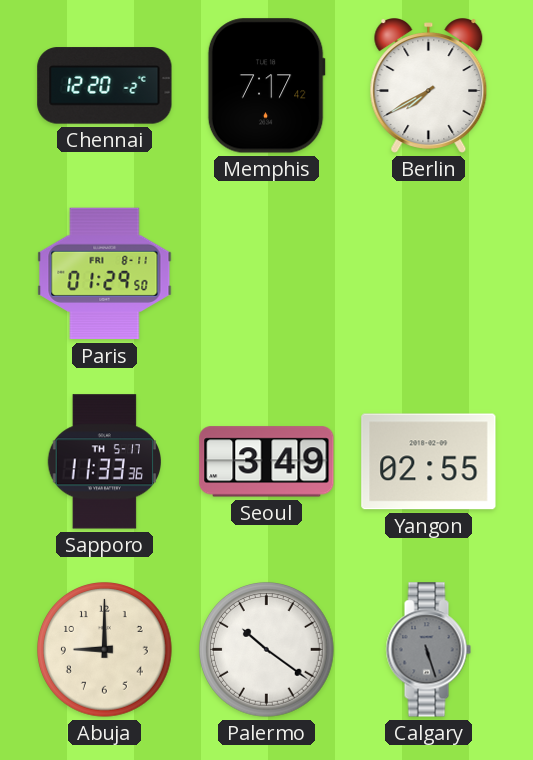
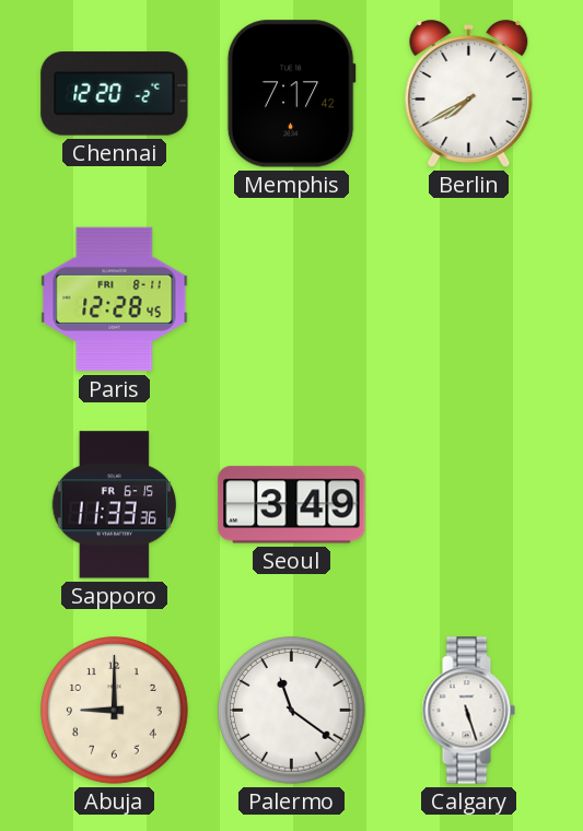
Paris: 01:29 -> 12:28 (115, 300)
Sapporo date: TH 5-17 -> FR 6-15 (114, 505)
Yangon: 02:55 -> none (429, 462)
Palermo: 10:21 -> 11:21 (292, 711)
Calgary dial: grey -> white (468, 711)
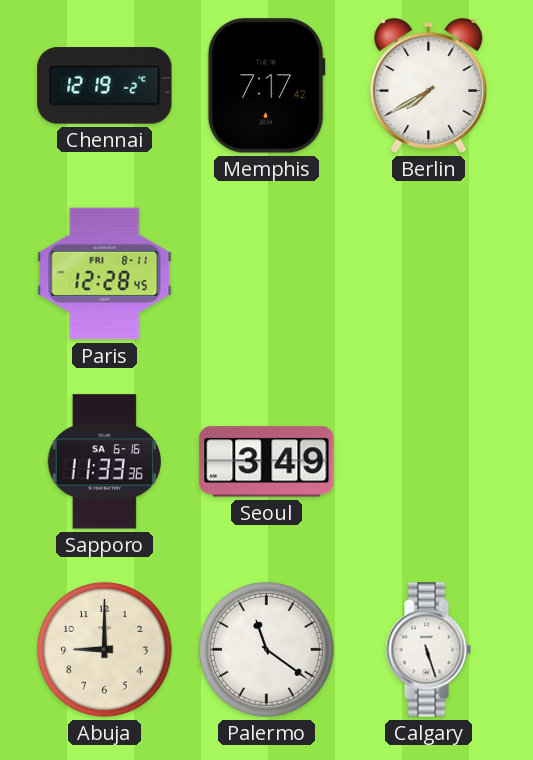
Chennai: 12:20 -> 12:19 (105, 86)
Sapporo date: FR 6-15 -> SA 6-16 (104, 462)
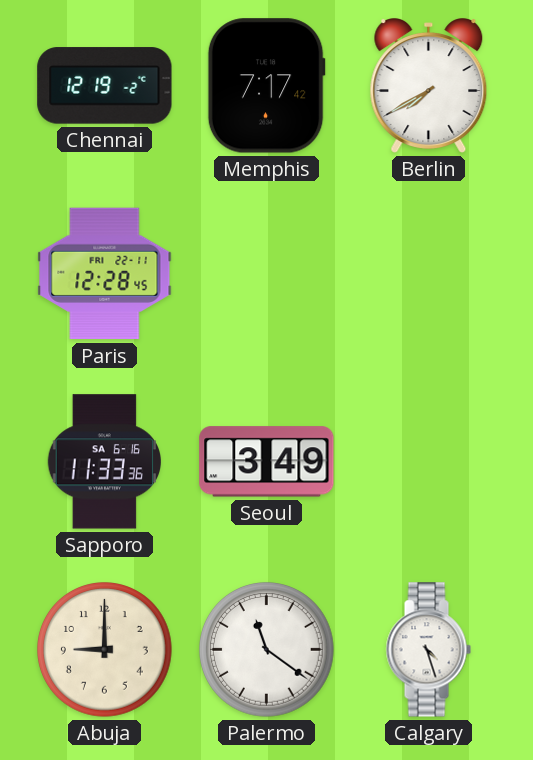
Paris date: FRI 8-11 -> FRI 22-11 (105, 274)
Calgary: 5:27 -> 4:27 (428, 650)
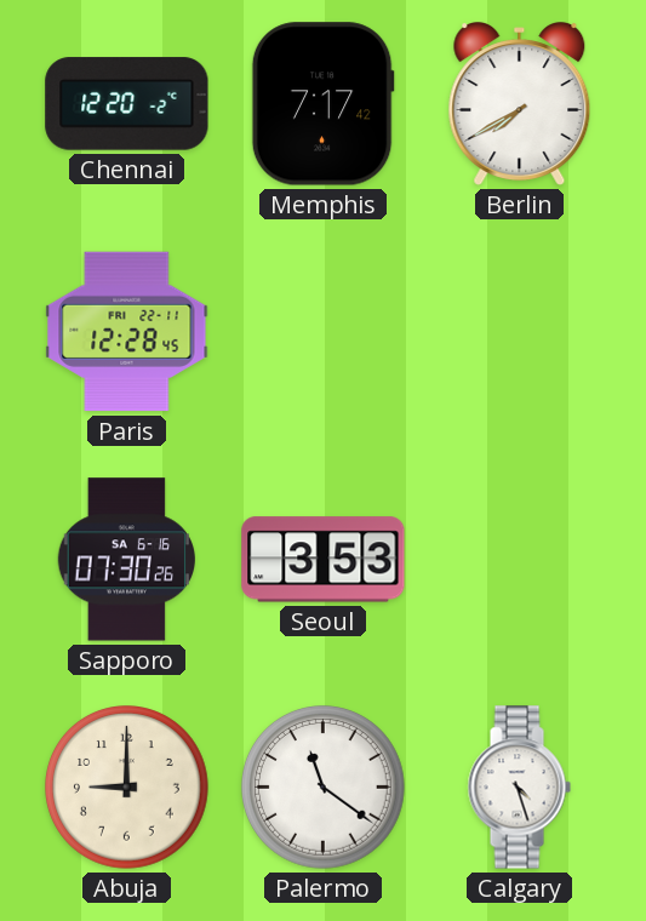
Chennai: 12:19 -> 12:20 (127, 104)
Sapporo: 11:33 -> 07:30 (126, 560)
Seoul: 3:49 -> 3:53 (324, 560)
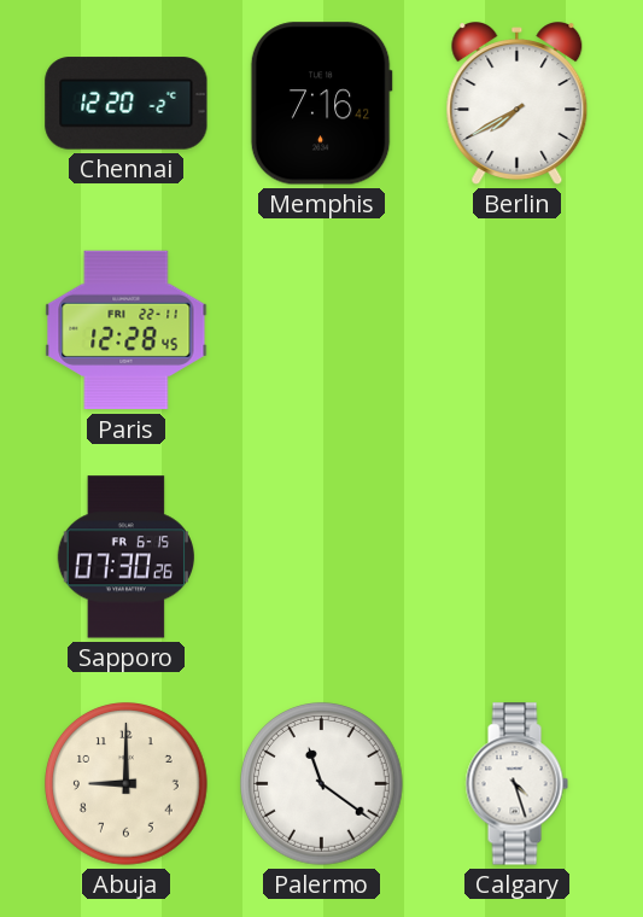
Memphis: 7:17 -> 7:16 (321, 104)
Sapporo date: SA 6-16 -> FR 6-15 (125, 557)
Seoul: 3:53 -> none (324, 560)
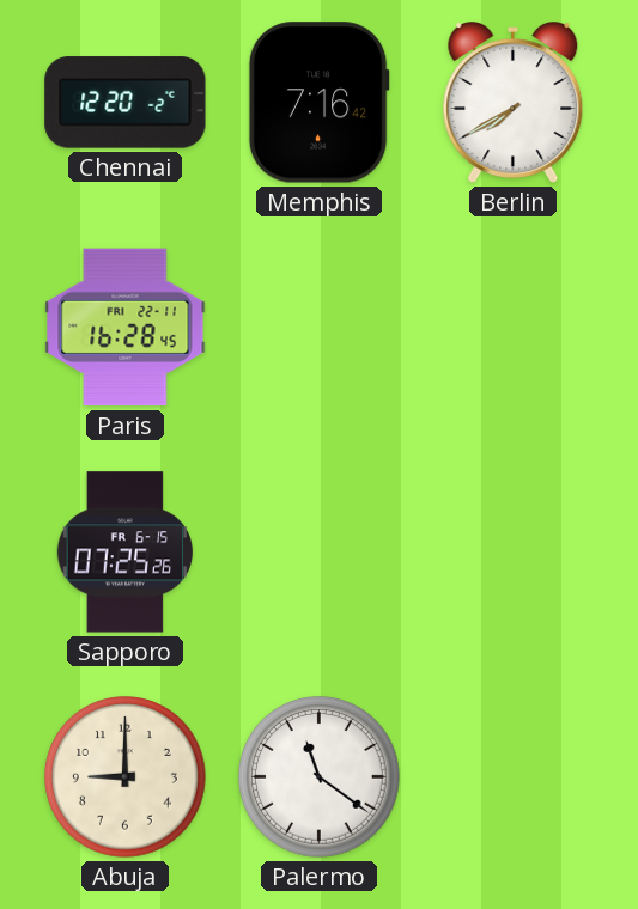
Paris: 12:28 -> 16:28 (126, 328)
Sapporo: 07:30 -> 07:25 (124, 553)
Calgary: 4:27 -> none (516, 784)
